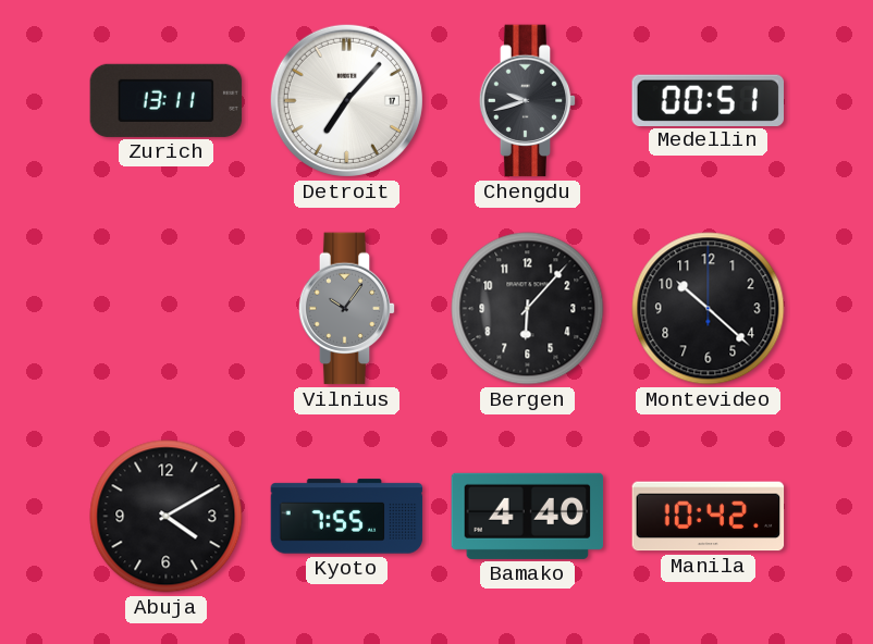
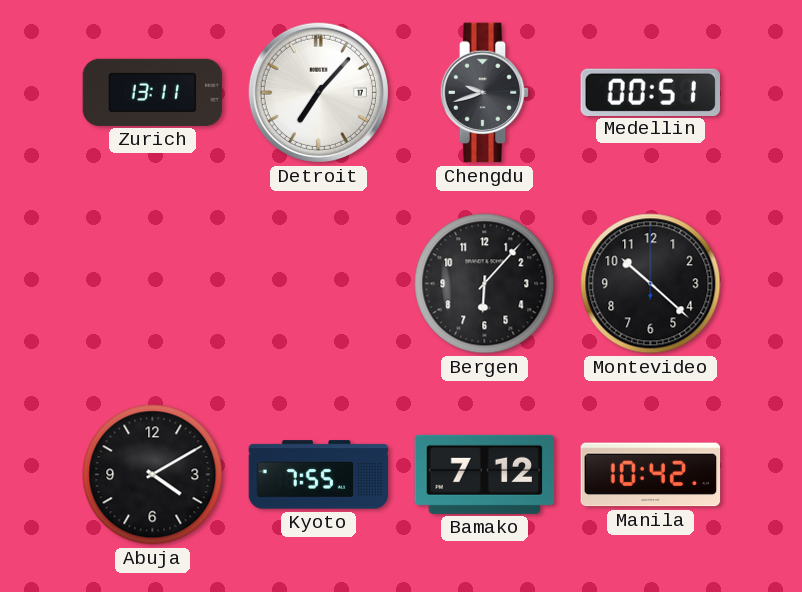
Vilnius: 10:06 -> none (347, 309)
Bamako: 4:40 -> 7:12 (485, 474)
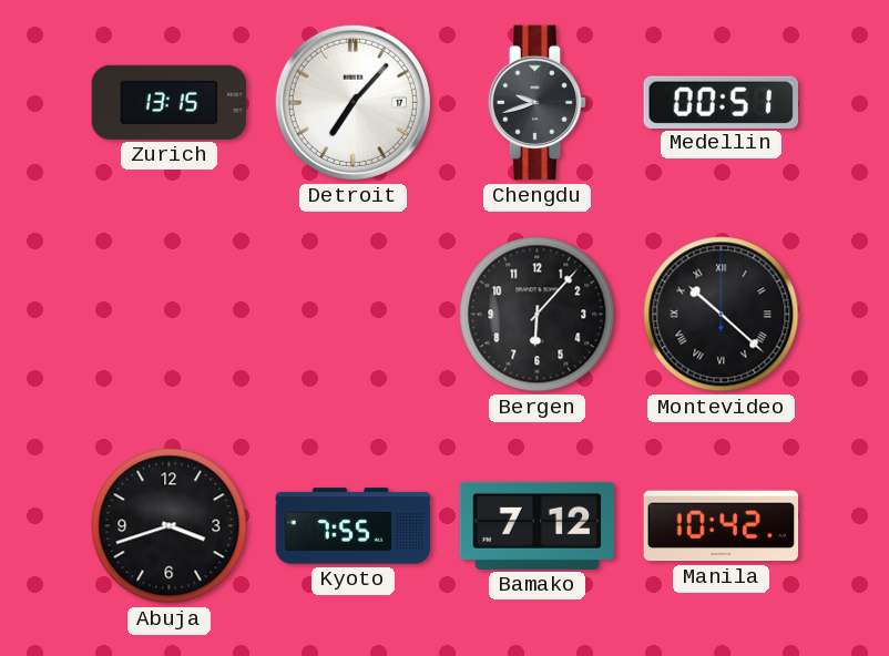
Zurich: 13:11 -> 13:15 (170, 102)
Montevideo numerals: Arabic -> Roman (722, 315)
Abuja: 4:10 -> 3:42 (170, 526)
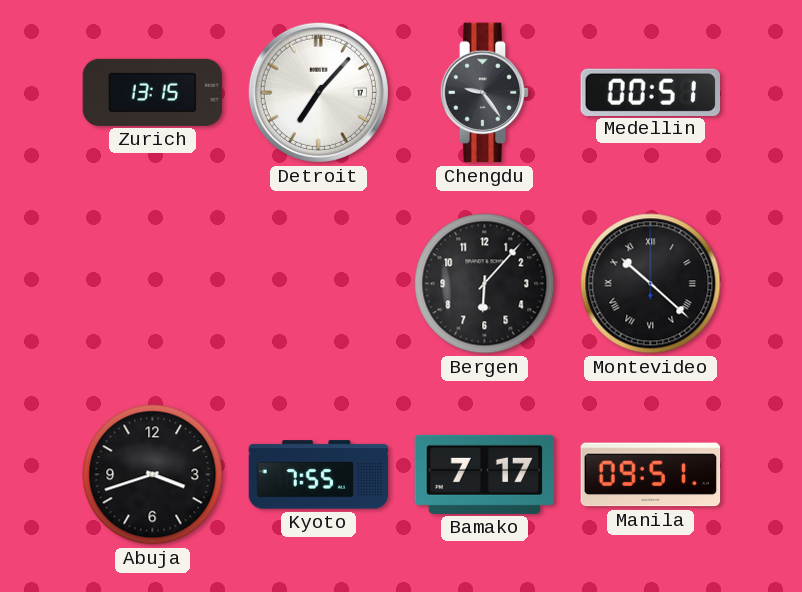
Chengdu: 9:42 -> 9:24 (485, 93)
Bamako: 7:12 -> 7:17 (485, 474)
Manila: 10:42 -> 09:51 (651, 475)
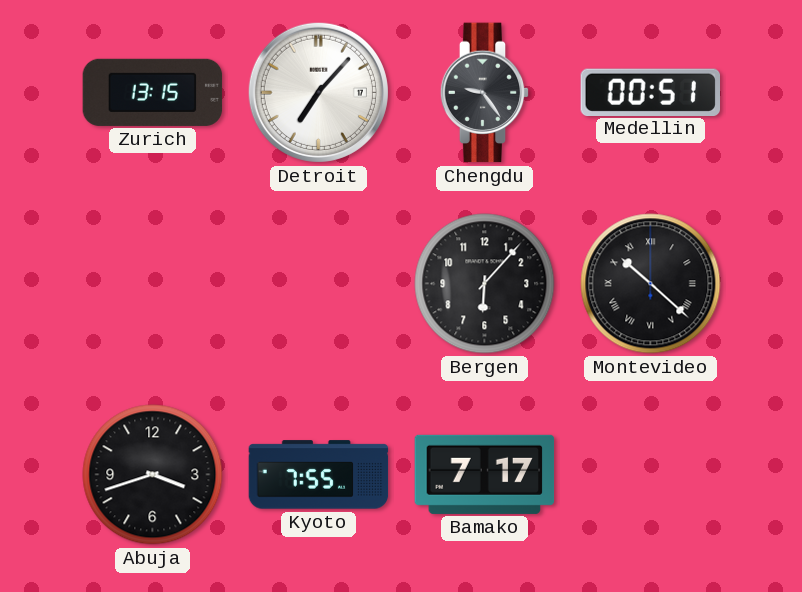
Manila: 09:51 -> none (651, 475)
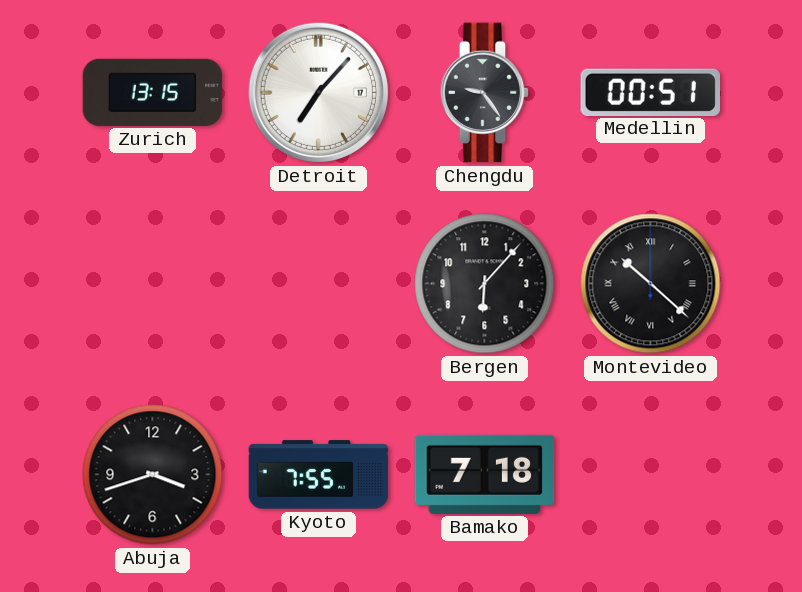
Bamako: 7:17 -> 7:18 (485, 474)
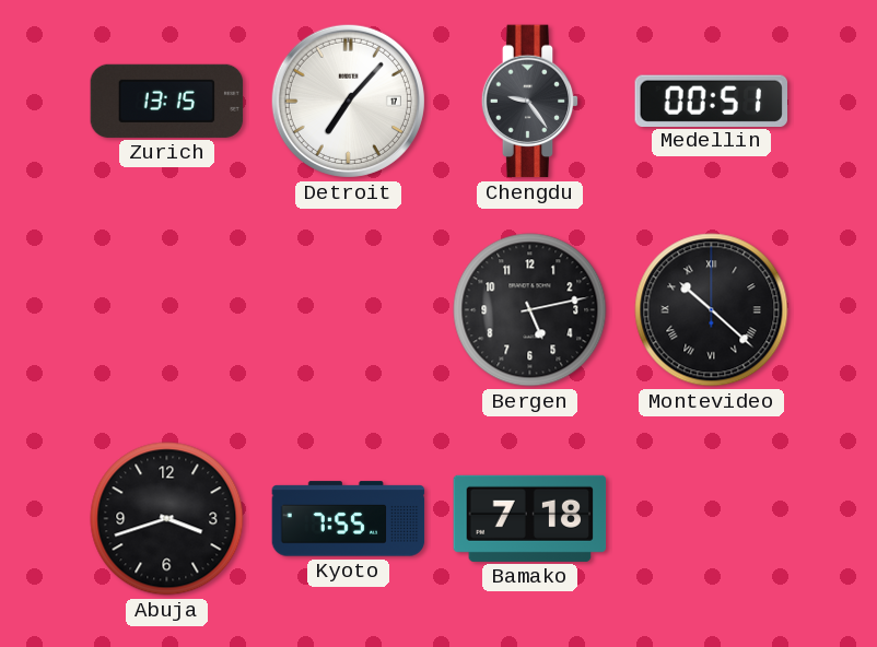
Bergen: 6:07 -> 5:13 (530, 310)
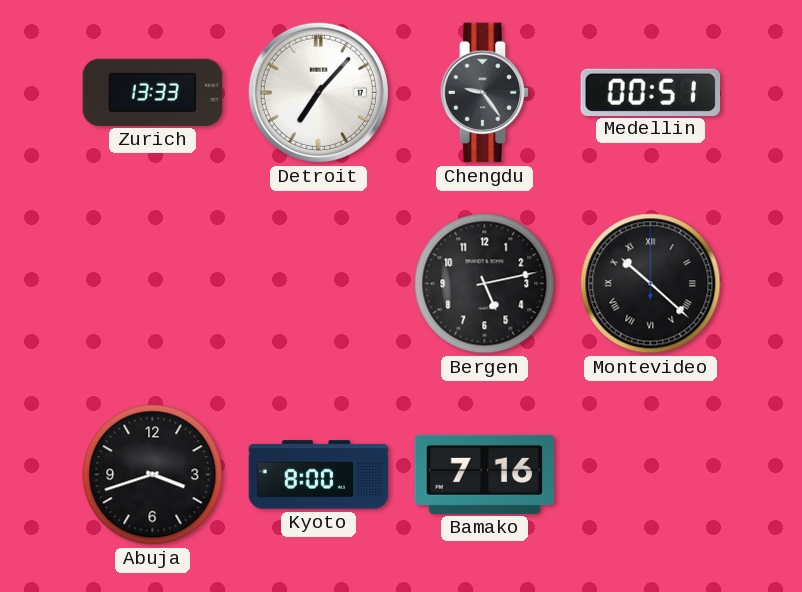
Zurich: 13:15 -> 13:33 (153, 92)
Kyoto: 7:55 -> 8:00 (319, 475)
Bamako: 7:18 -> 7:16 (485, 474)
